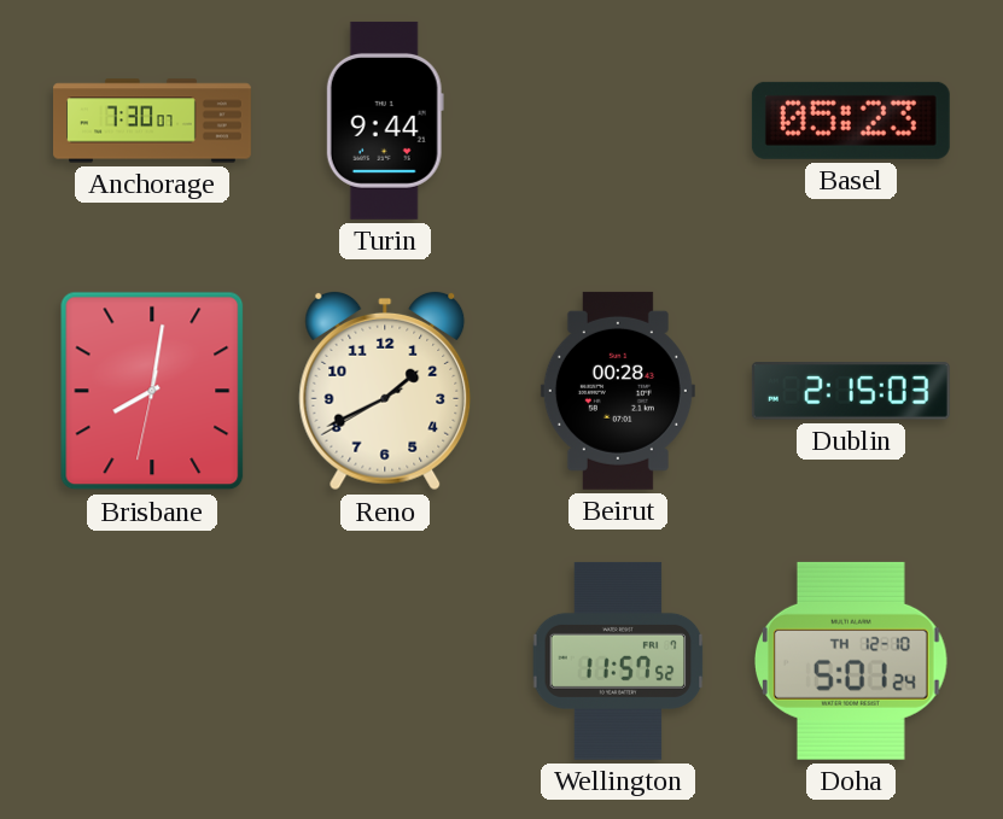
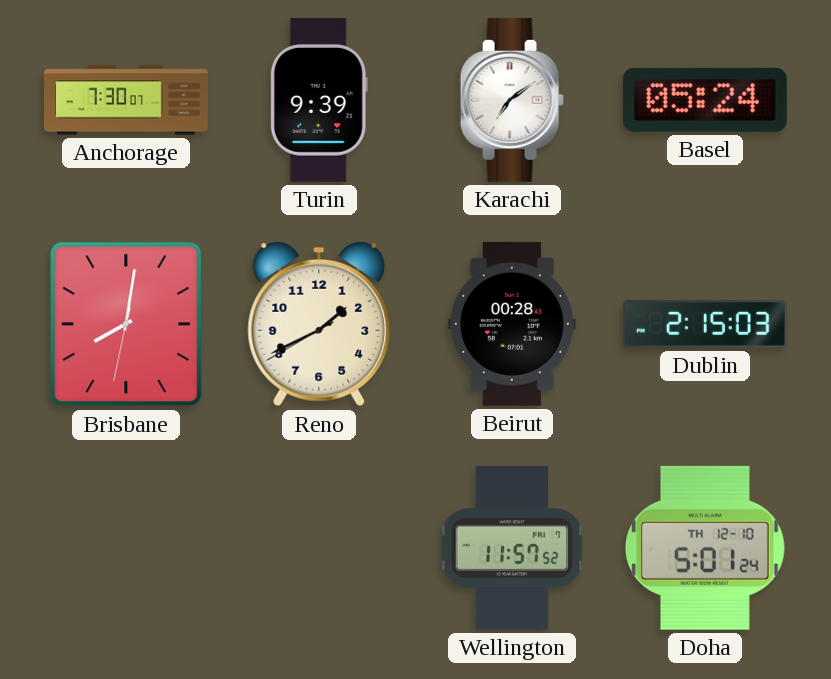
Turin: 9:44 -> 9:39 (319, 100)
Karachi: none -> 7:09 (512, 100)
Basel: 05:23 -> 05:24 (705, 100)
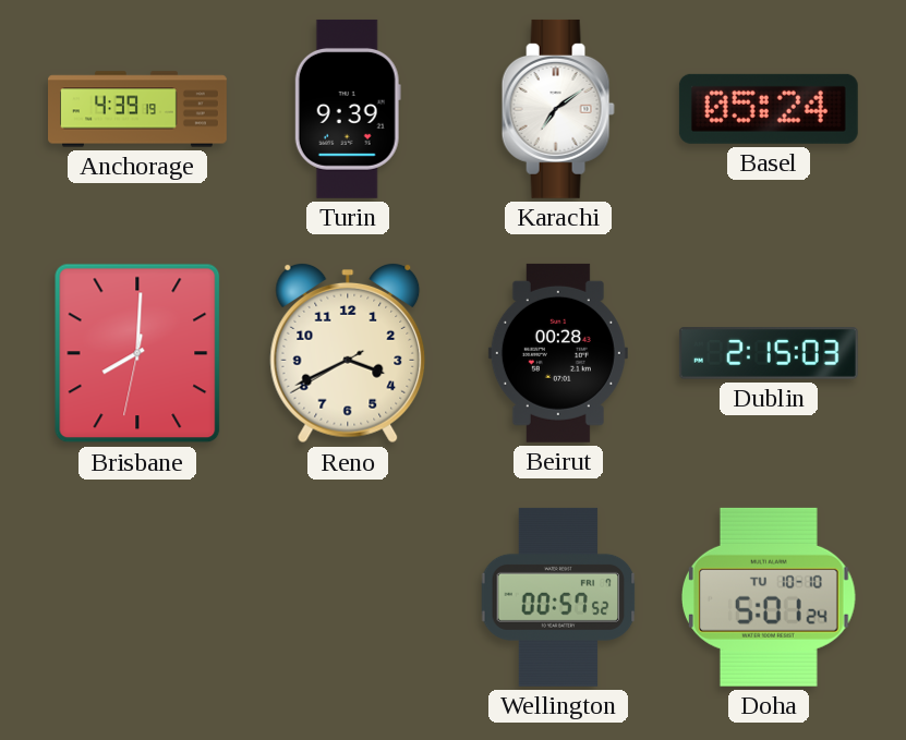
Anchorage: 7:30 -> 4:39 (138, 109)
Brisbane: 8:01 -> 8:00 (137, 353)
Reno: 1:40 -> 3:40 (348, 353)
Wellington: 11:57 -> 00:57 (558, 597)
Doha date: TH 12-10 -> TU 10-10 (770, 597)
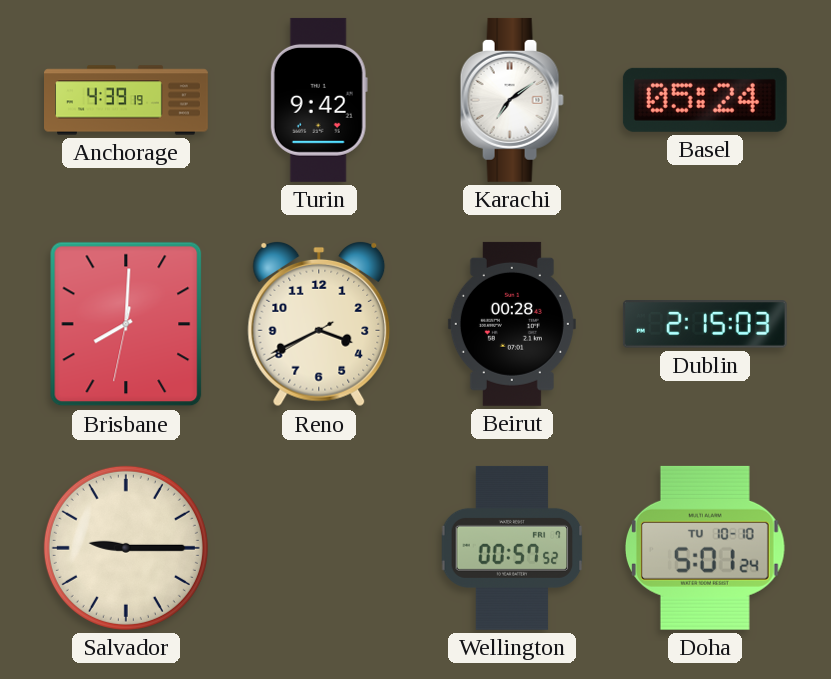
Turin: 9:39 -> 9:42 (319, 100)
Salvador: none -> 9:15 (126, 548)
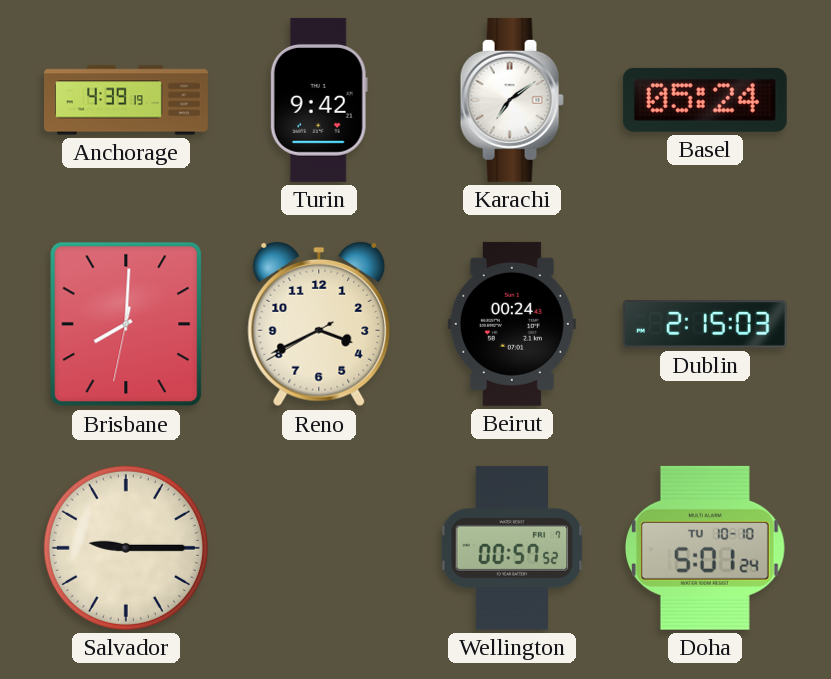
Beirut: 00:28 -> 00:24 (512, 324)
